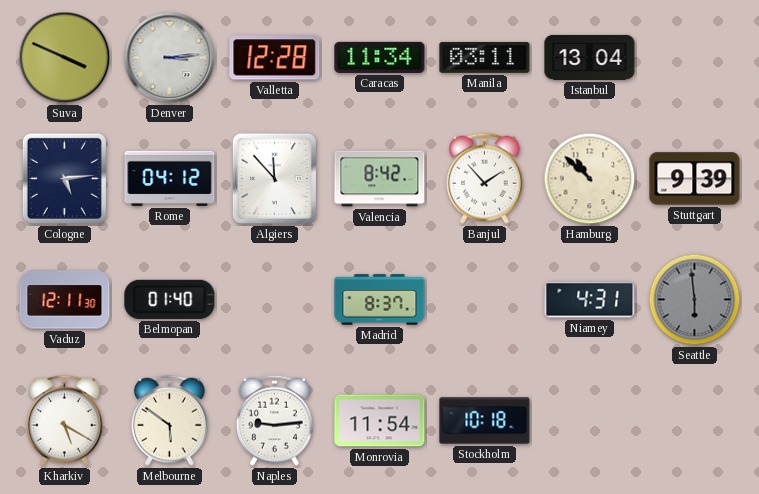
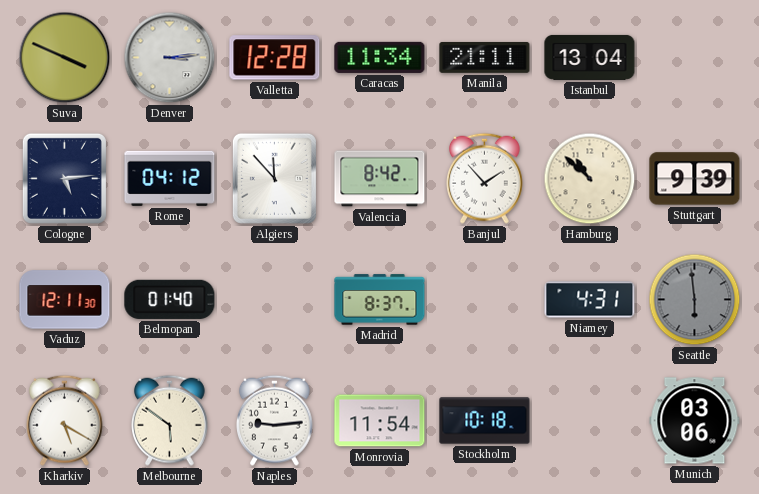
Manila: 03:11 -> 21:11 (485, 57)
Munich: none -> 03:06 (695, 421)
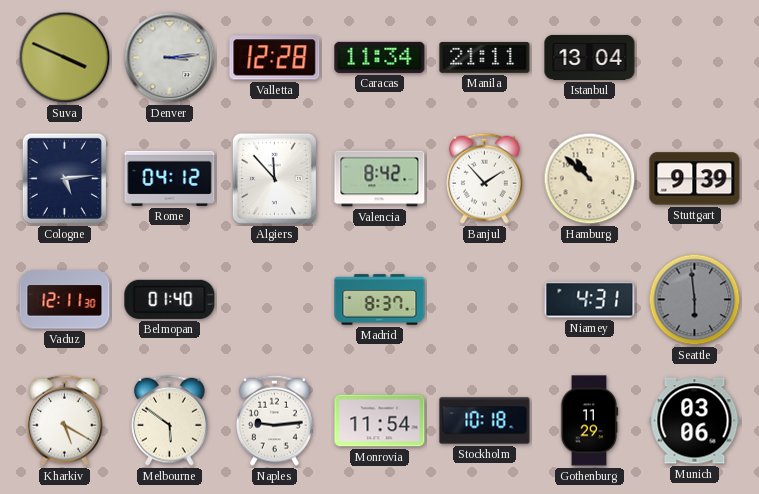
Gothenburg: none -> 11:29 (589, 421)
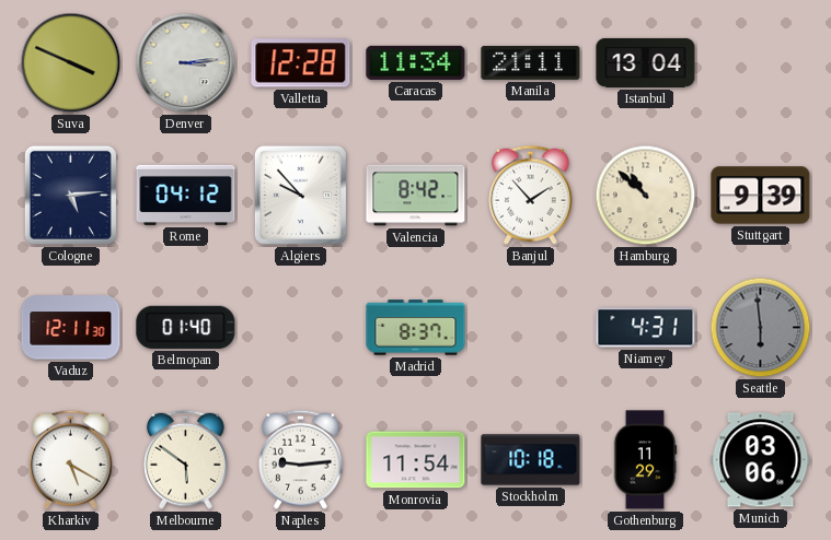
Algiers: 11:53 -> 9:53 (300, 195)
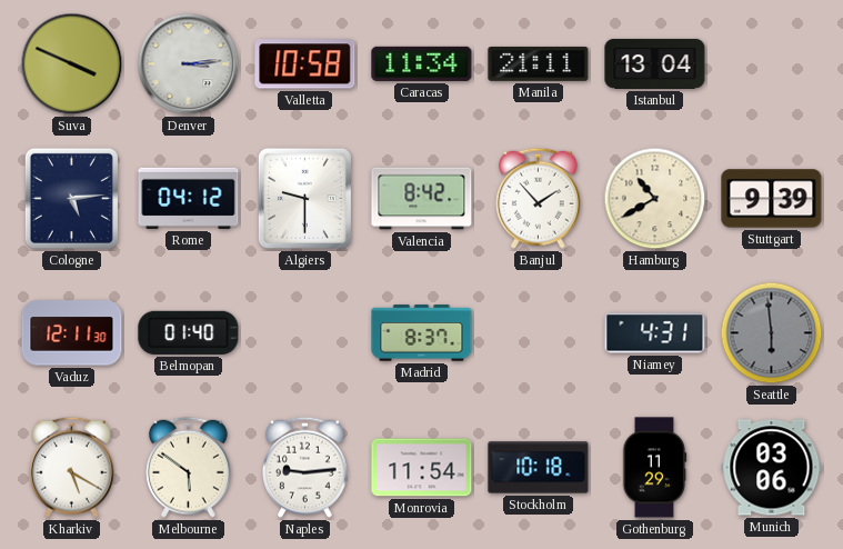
Valletta: 12:28 -> 10:58 (305, 64)
Algiers: 9:53 -> 9:30 (304, 198)
Hamburg: 10:52 -> 10:40 (655, 199)
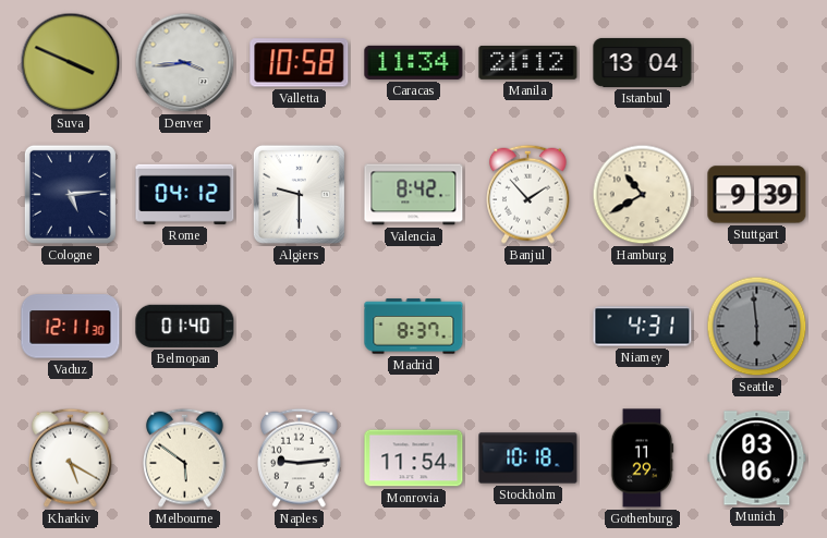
Denver: 3:14 -> 3:44 (185, 63)
Manila: 21:11 -> 21:12 (528, 62)
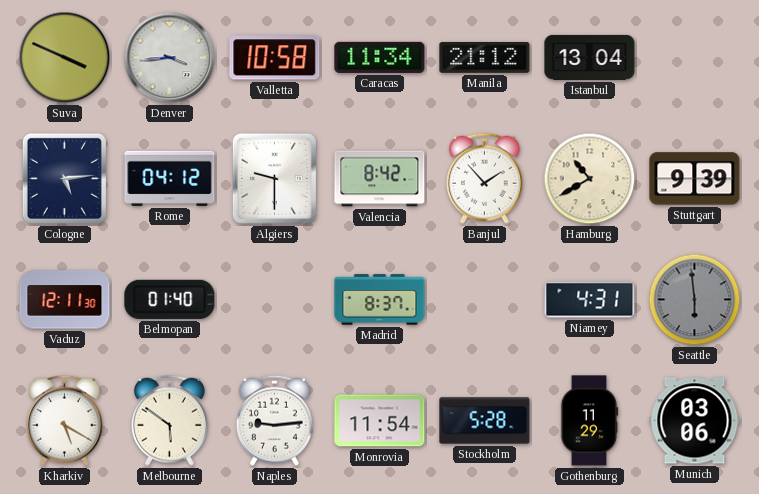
Stockholm: 10:18 -> 5:28 (485, 421)
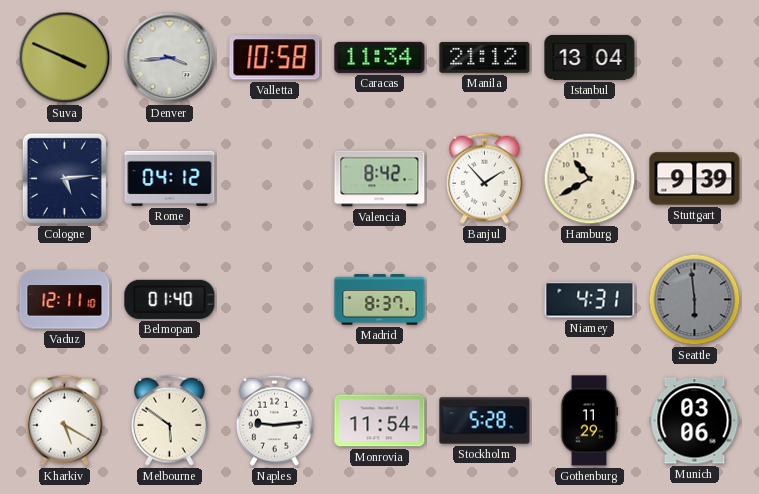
Algiers: 9:30 -> none (274, 178)
Vaduz: 12:11:30 -> 12:11:10 (65, 300)
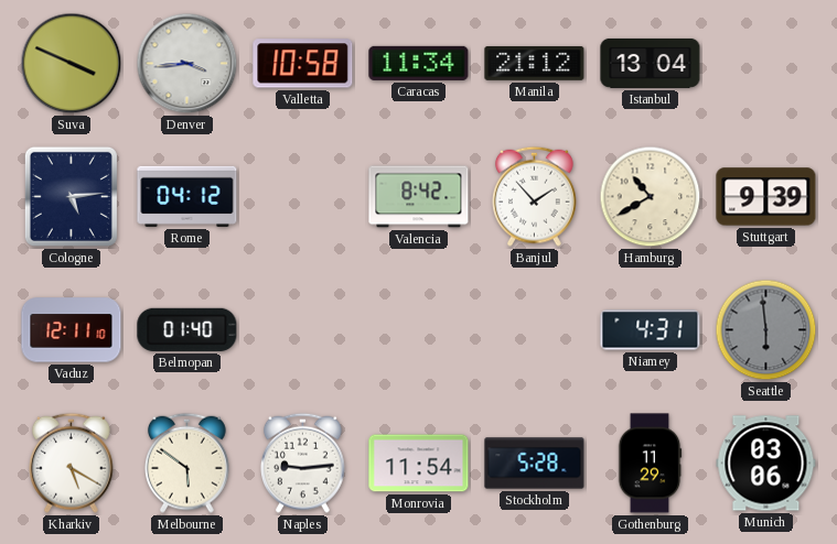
Madrid: 8:37 -> none (380, 300)
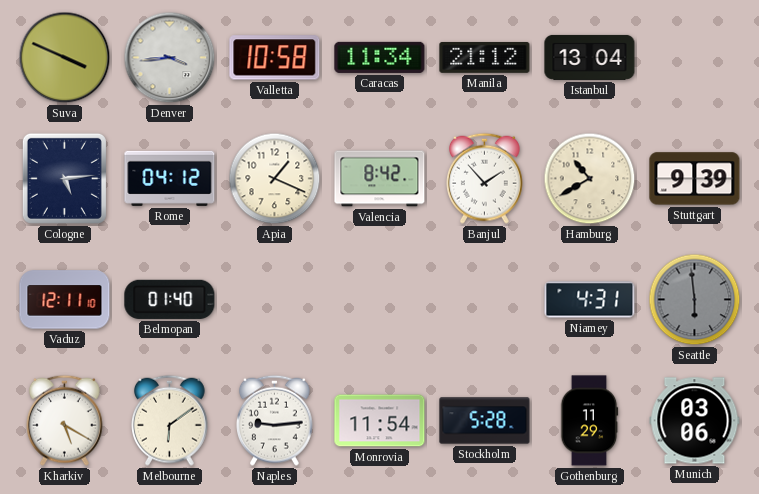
Apia: none -> 1:19 (275, 179)
Melbourne: 5:51 -> 6:09 (170, 420)
